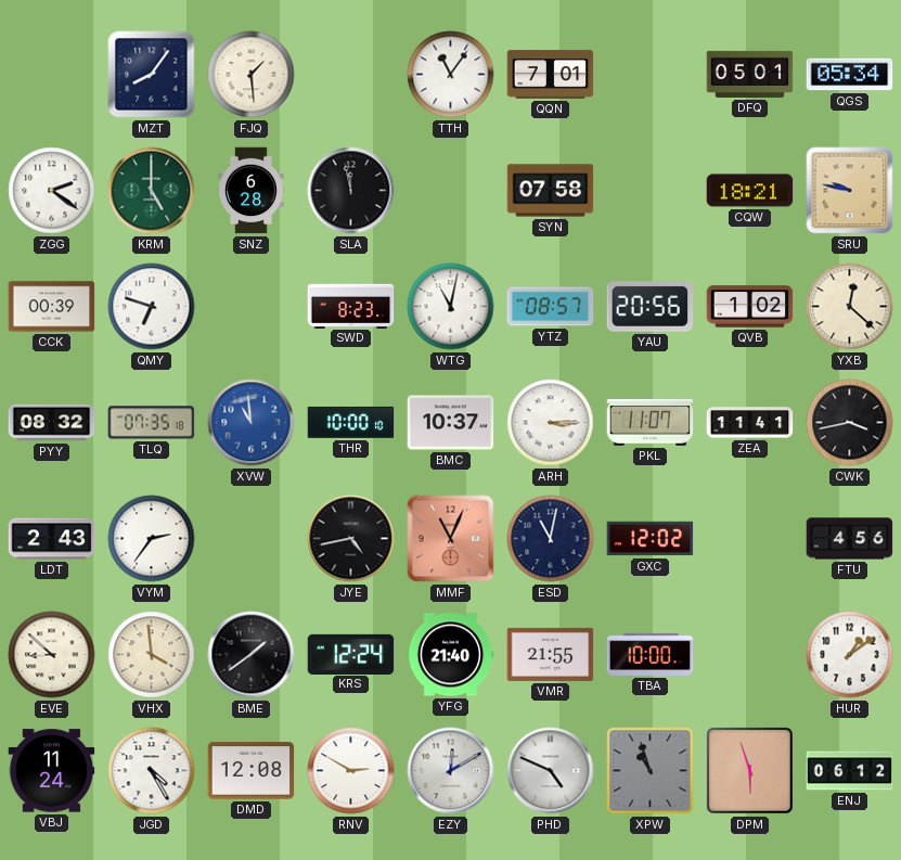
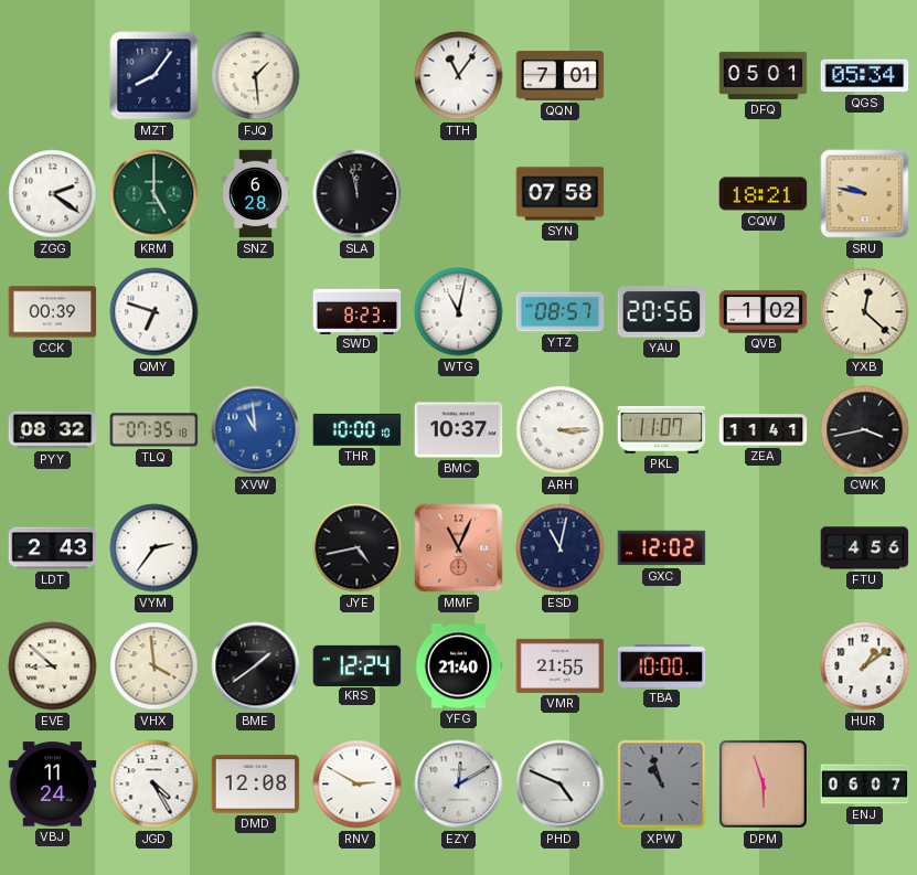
ENJ: 06:12 -> 06:07 (865, 785)
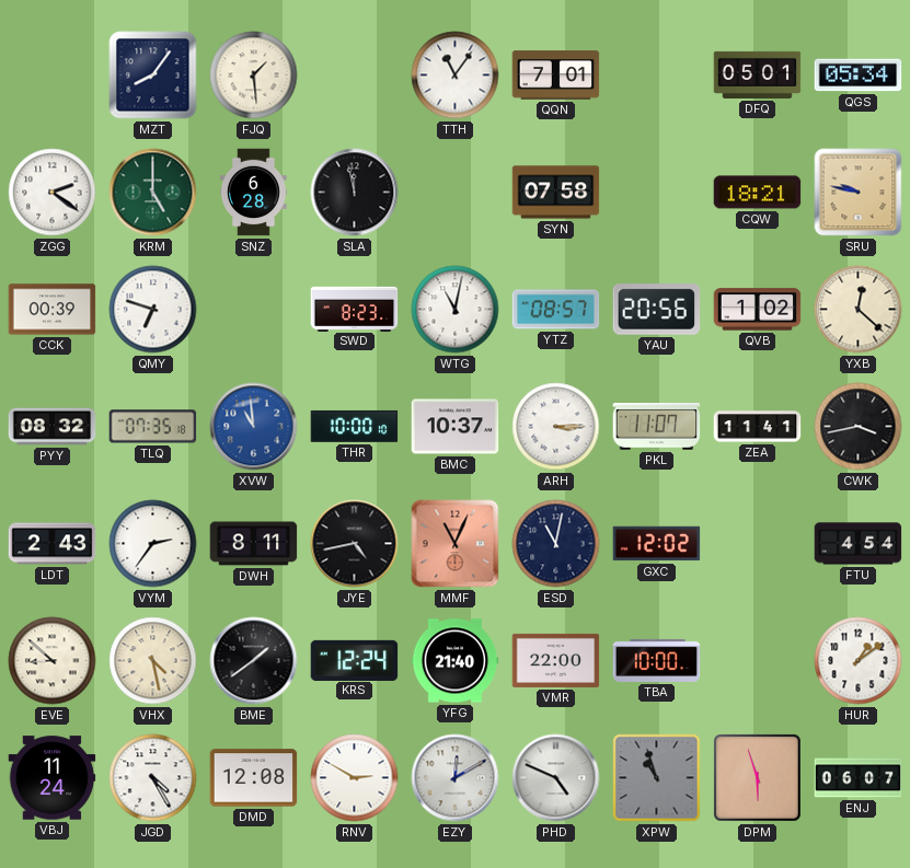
DWH: none -> 8:11 (254, 544)
FTU: 4:56 -> 4:54 (859, 544)
VHX: 3:59 -> 4:28 (153, 661)
VMR: 21:55 -> 22:00 (556, 660)
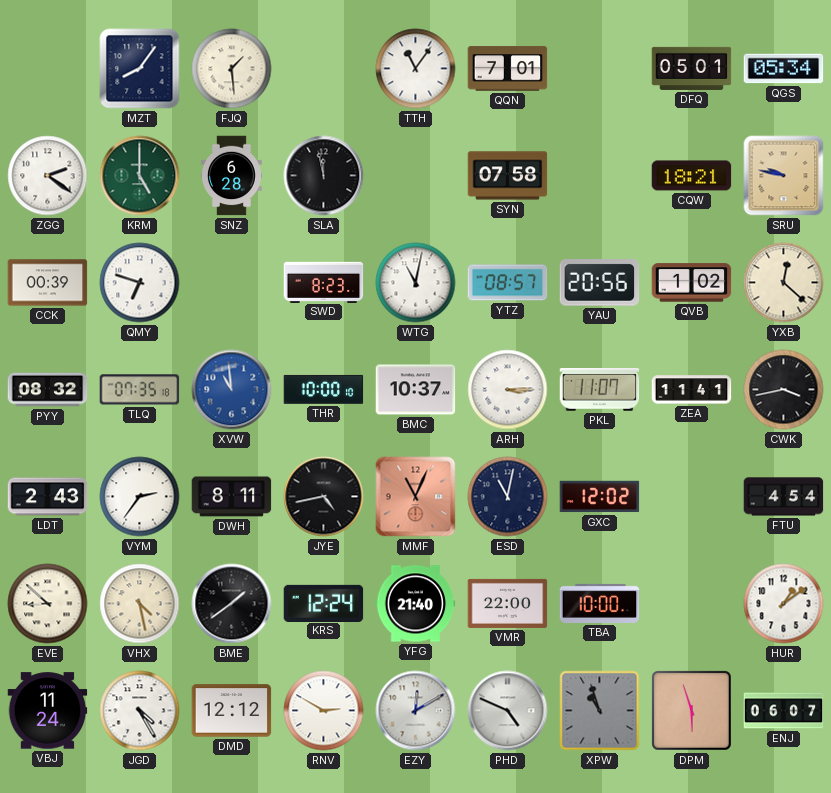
DMD: 12:08 -> 12:12 (232, 711)
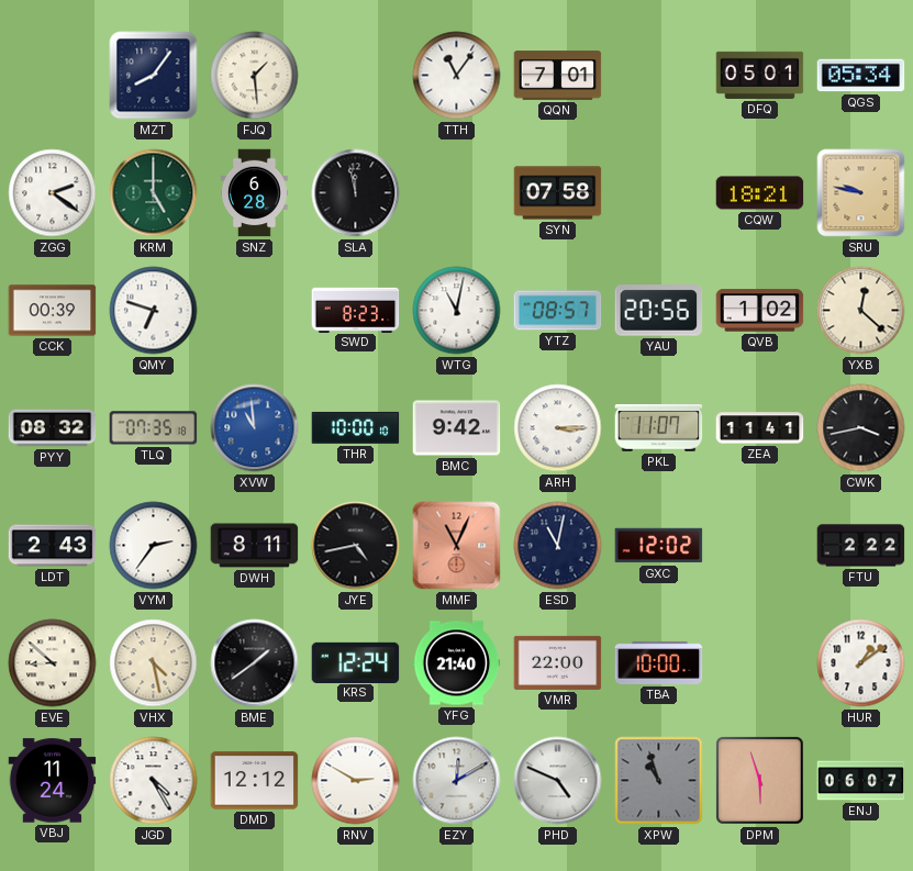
BMC: 10:37 -> 9:42 (457, 428)
FTU: 4:54 -> 2:22 (861, 546)
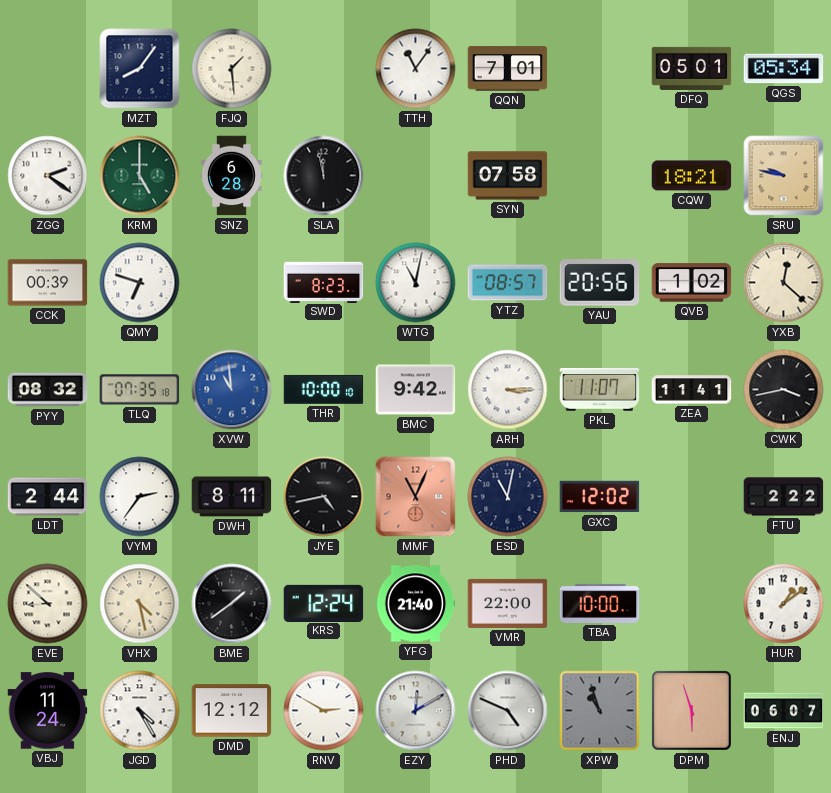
LDT: 2:43 -> 2:44 (48, 497)
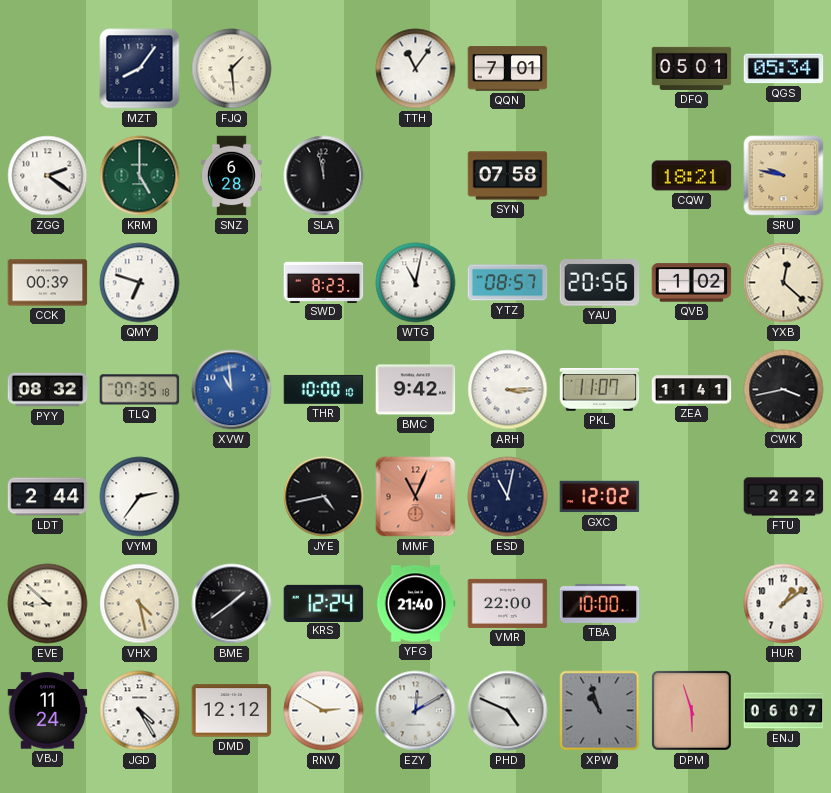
DWH: 8:11 -> none (232, 497)
